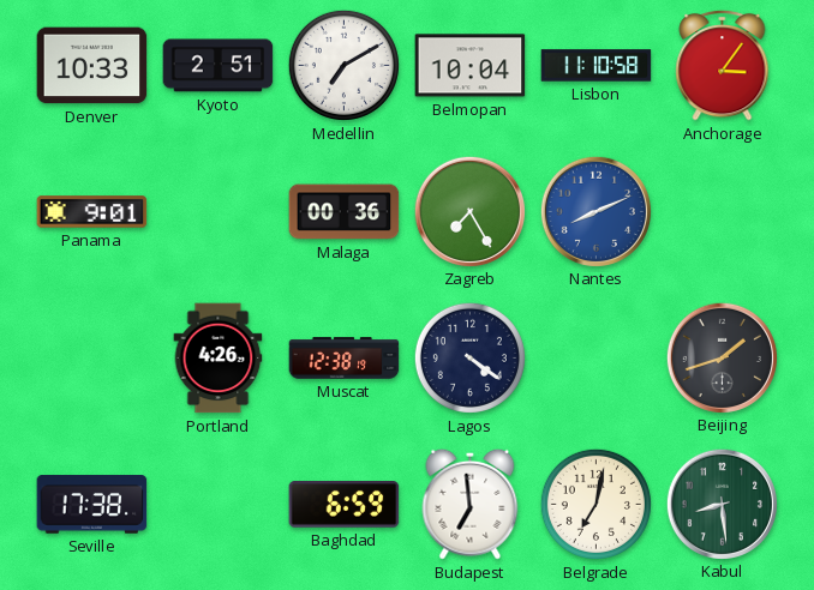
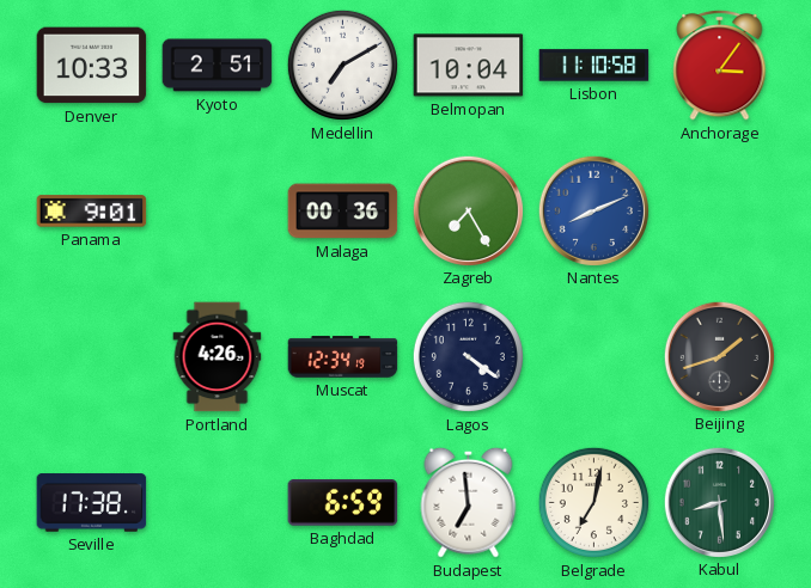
Muscat: 12:38 -> 12:34 (343, 357)
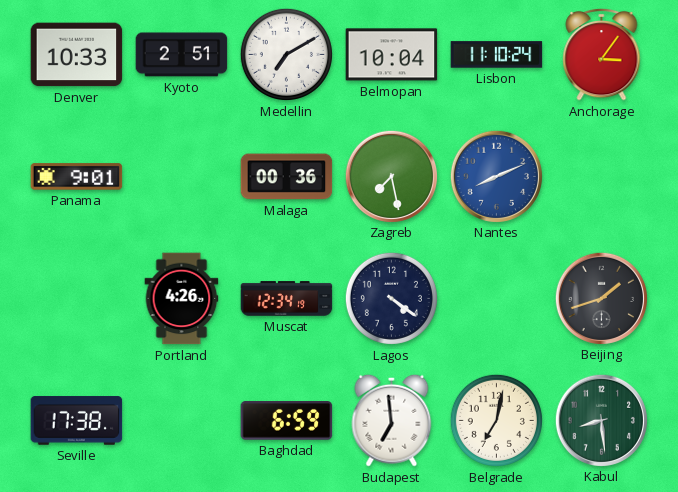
Lisbon: 11:10:58 -> 11:10:24 (497, 55)
Zagreb: 7:25 -> 7:28 (391, 176)
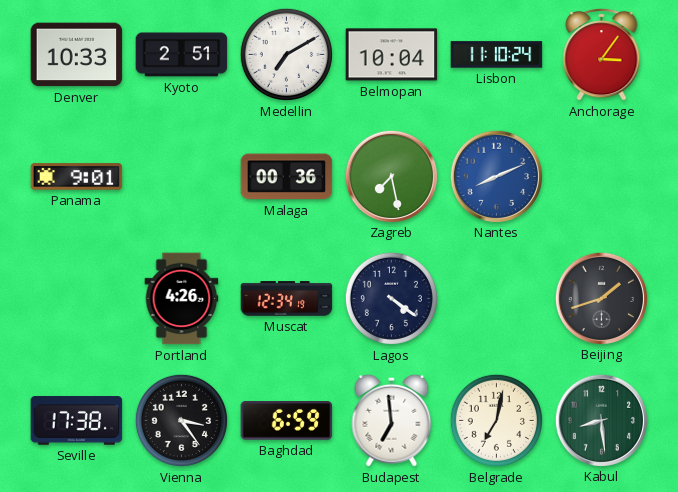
Vienna: none -> 3:24 (181, 420)
